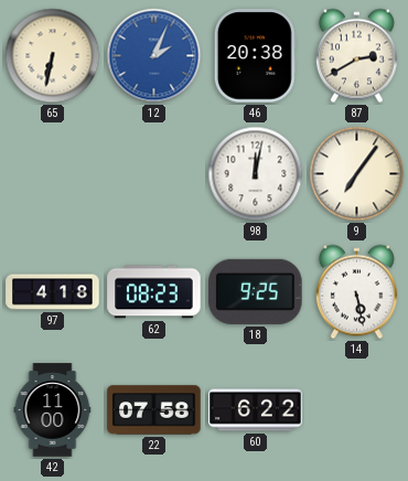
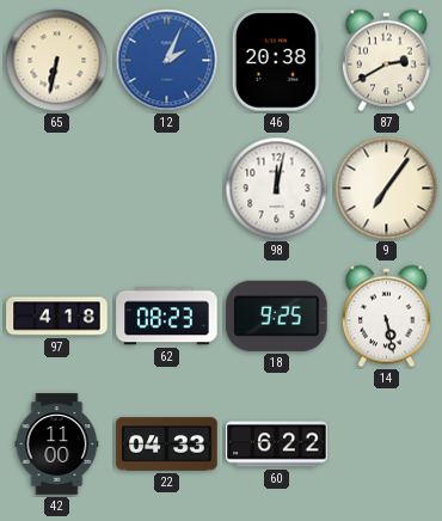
22: 07:58 -> 04:33 (167, 445)
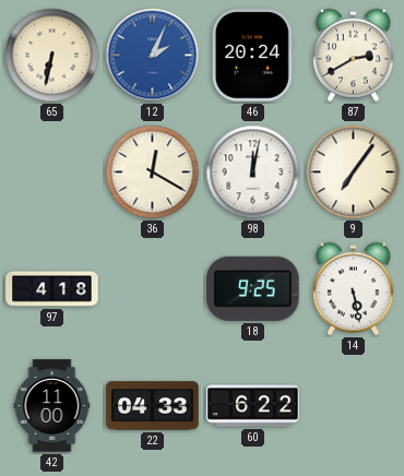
46: 20:38 -> 20:24 (252, 56)
36: none -> 12:20 (153, 172)
62: 08:23 -> none (167, 317)
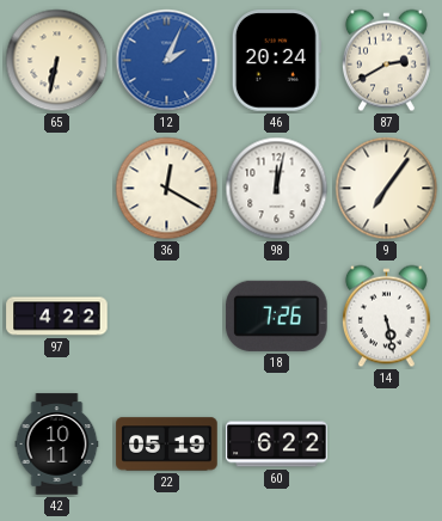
97: 4:18 -> 4:22 (57, 317)
18: 9:25 -> 7:26 (277, 315)
42: 11:00 -> 10:11 (57, 445)
22: 04:33 -> 05:19 (167, 445)
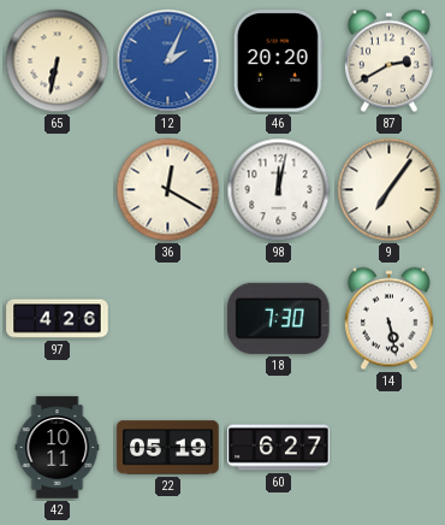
46: 20:24 -> 20:20 (278, 61)
97: 4:22 -> 4:26 (58, 319)
18: 7:26 -> 7:30 (279, 318)
60: 6:22 -> 6:27 (279, 448)
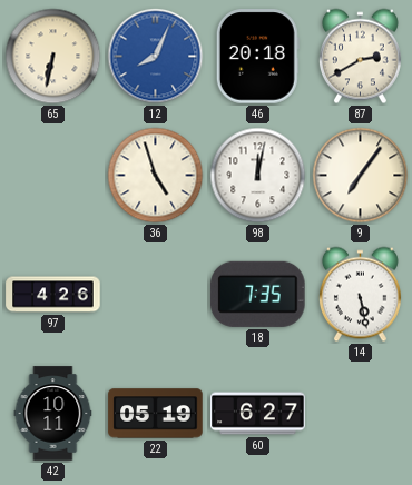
12: 2:04 -> 8:04 (156, 57)
46: 20:20 -> 20:18 (257, 57)
36: 12:20 -> 4:57 (156, 176)
18: 7:30 -> 7:35 (258, 294)
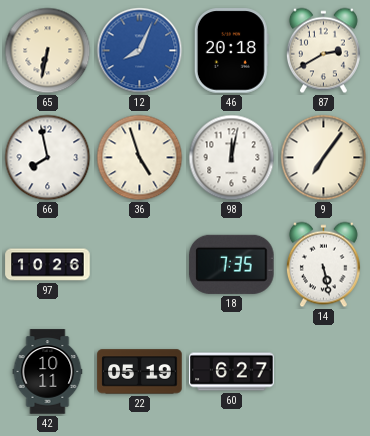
66: none -> 7:58 (48, 158)
97: 4:26 -> 10:26 (48, 265)
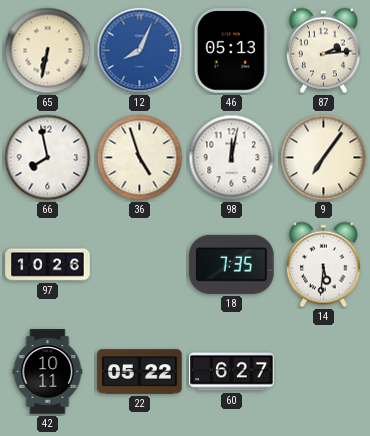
46: 20:18 -> 05:13 (231, 51)
87: 2:40 -> 2:14 (323, 51)
14: 5:28 -> 5:31 (323, 265)
22: 05:19 -> 05:22 (140, 372)
